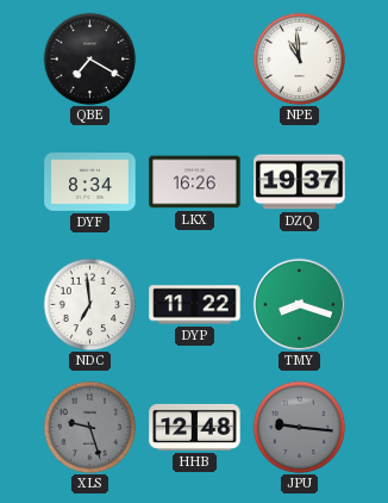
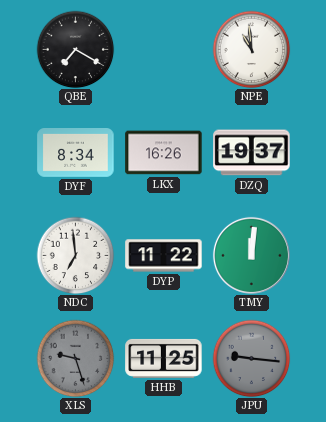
TMY: 8:18 -> 12:01 (251, 255)
HHB: 12:48 -> 11:25 (164, 358)
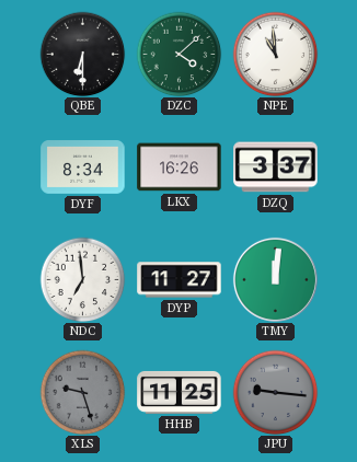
QBE: 7:20 -> 6:30 (82, 54)
DZC: none -> 4:08 (178, 54)
DZQ: 19:37 -> 3:37 (276, 168)
DYP: 11:22 -> 11:27 (180, 280)
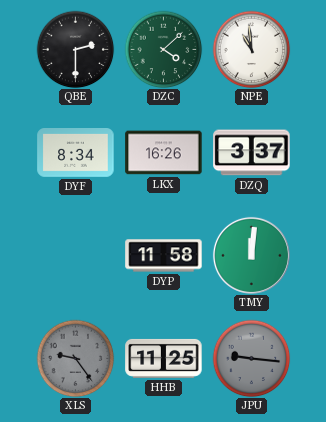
QBE: 6:30 -> 2:30 (75, 49)
NDC: 6:59 -> none (82, 279)
DYP: 11:27 -> 11:58 (164, 256)
XLS: 9:27 -> 9:24 (75, 358)
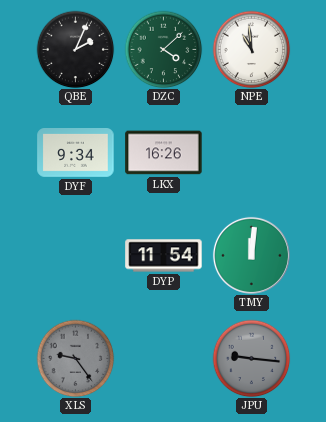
QBE: 2:30 -> 2:04 (75, 49)
DYF: 8:34 -> 9:34 (76, 153)
DZQ: 3:37 -> none (252, 153)
DYP: 11:58 -> 11:54 (164, 256)
HHB: 11:25 -> none (164, 358)
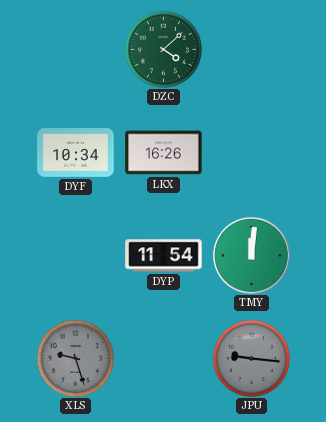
QBE: 2:04 -> none (75, 49)
NPE: 10:59 -> none (251, 49)
DYF: 9:34 -> 10:34 (76, 153)
XLS: 9:24 -> 9:27 (75, 358)
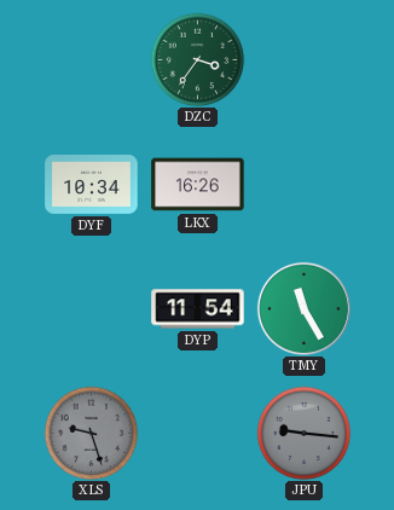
DZC: 4:08 -> 3:36 (197, 59)
TMY: 12:01 -> 11:25 (303, 308)
